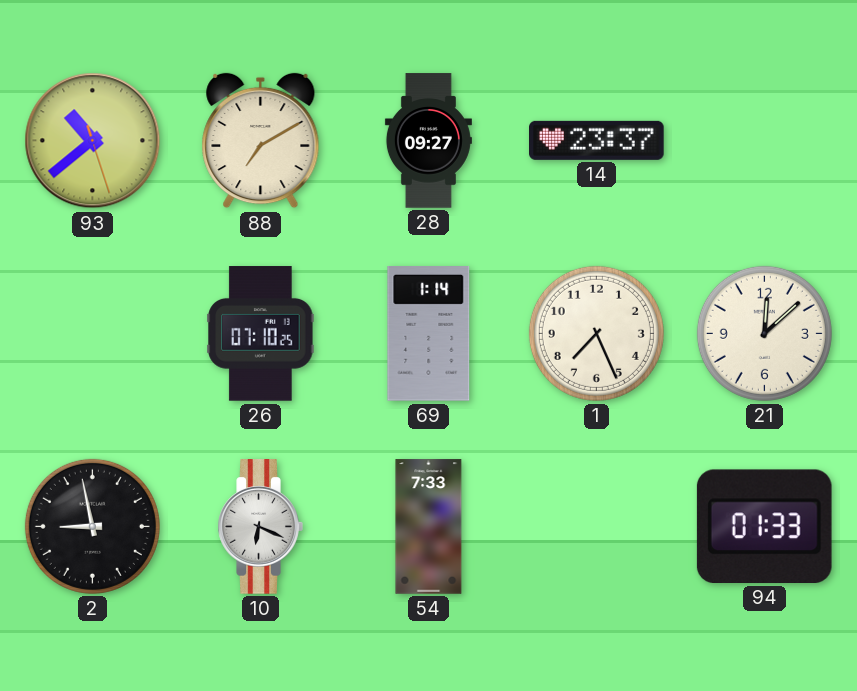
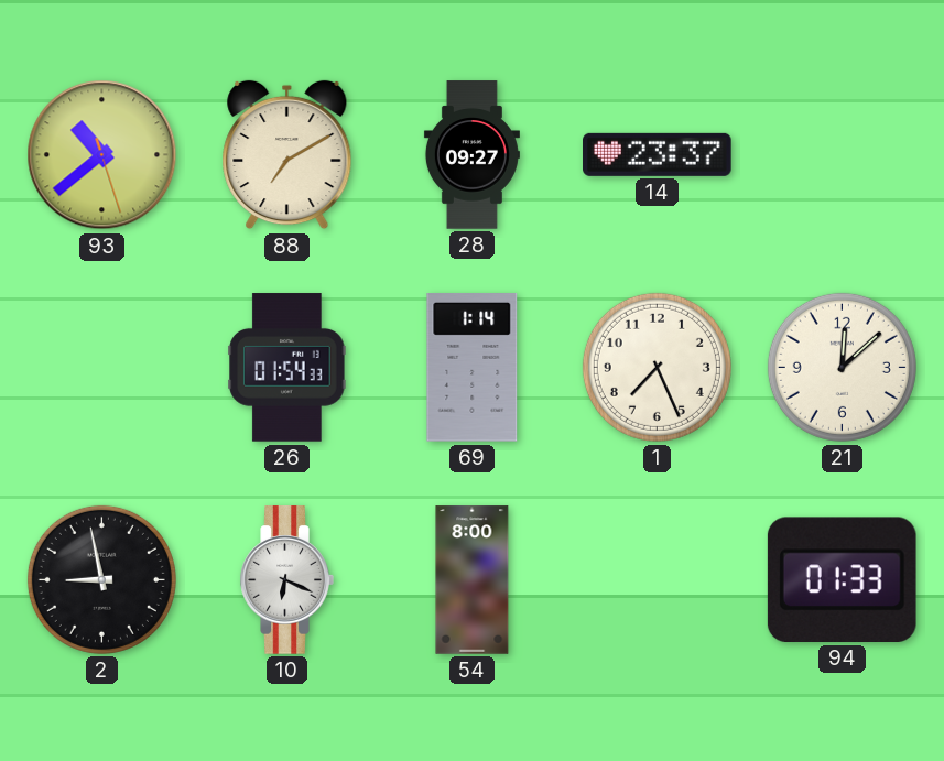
26: 07:10 -> 01:54 (287, 368)
54: 7:33 -> 8:00 (473, 580)
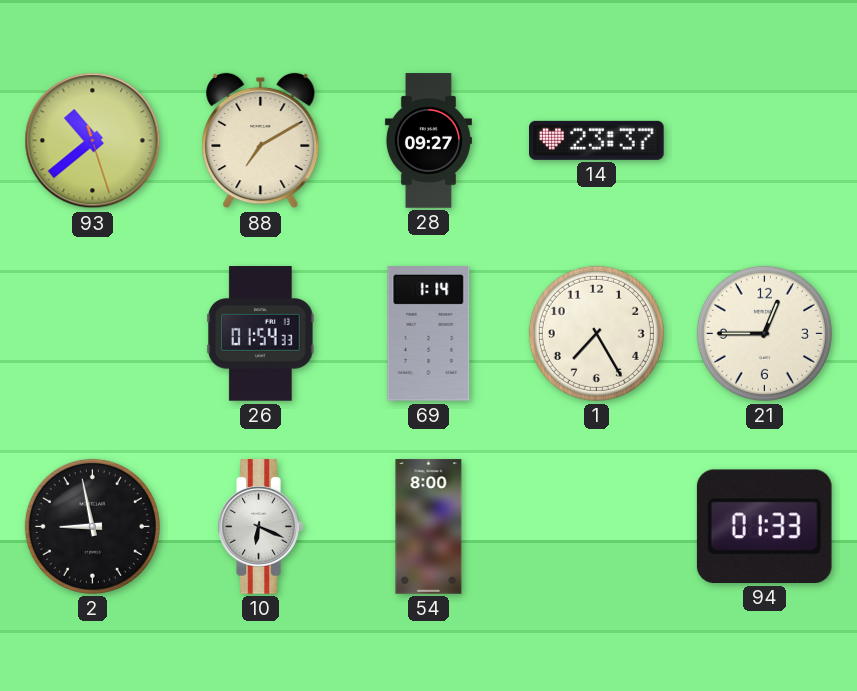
1: 7:26 -> 7:25 (596, 333)
21: 12:08 -> 12:45 (764, 333)
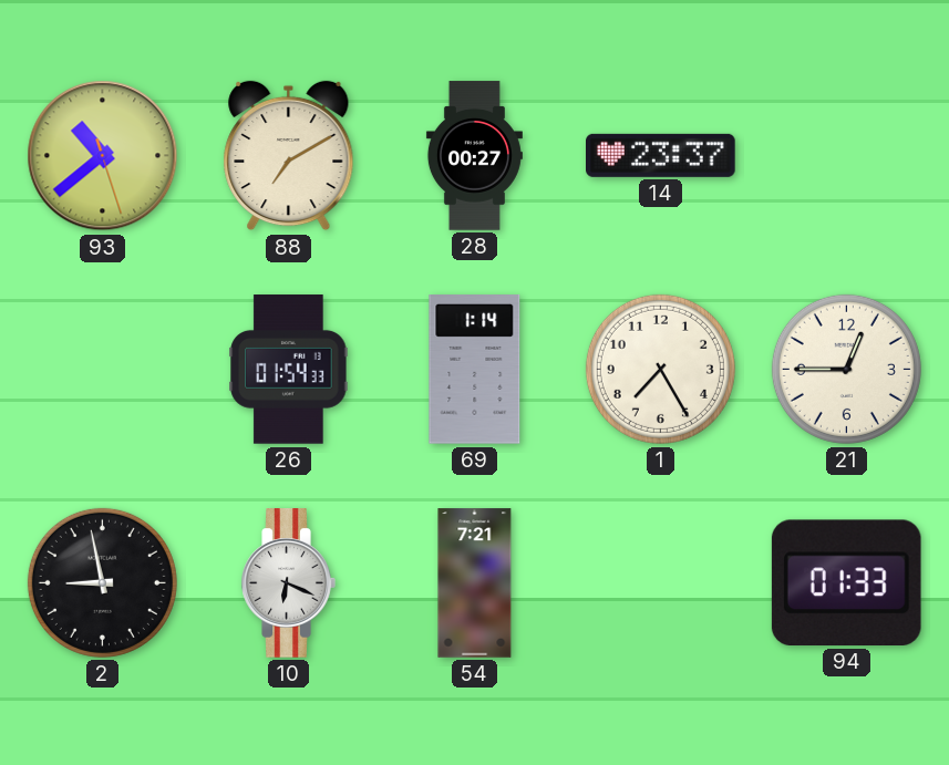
28: 09:27 -> 00:27 (474, 156)
54: 8:00 -> 7:21 (475, 583)
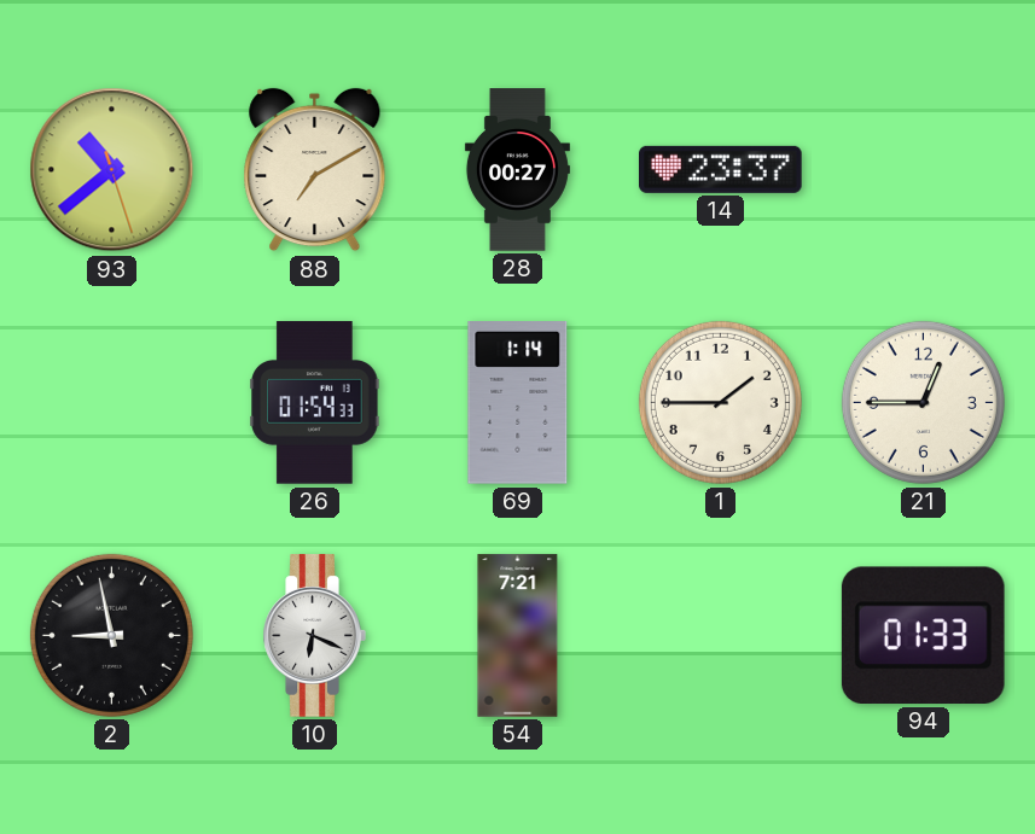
1: 7:25 -> 1:45 (720, 402)
